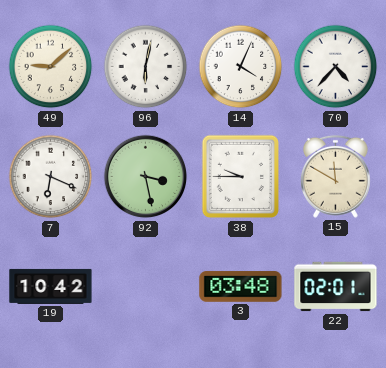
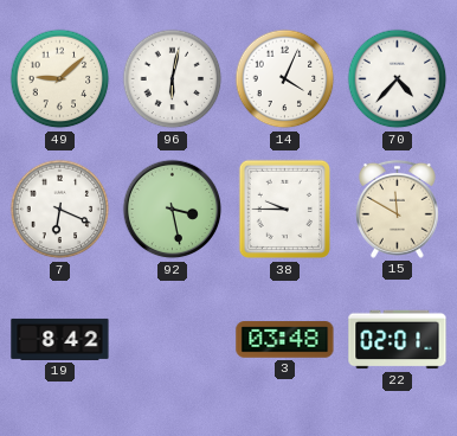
19: 10:42 -> 8:42 (60, 339)
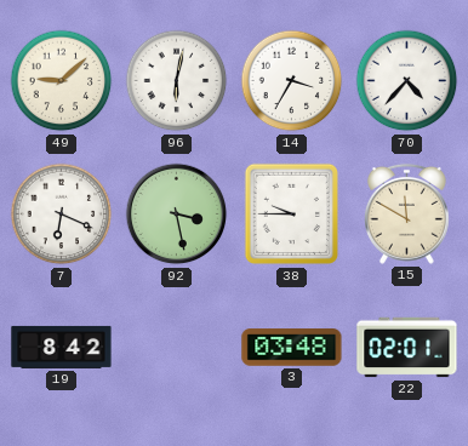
14: 4:04 -> 3:35 (292, 81)
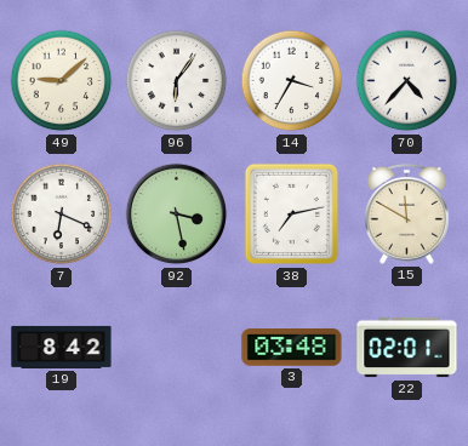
96: 6:02 -> 6:06 (177, 81)
38: 9:45 -> 7:13 (291, 215)
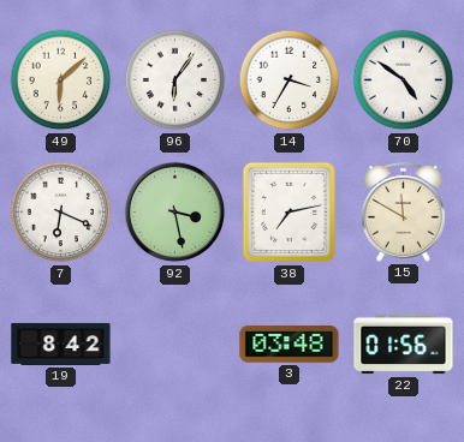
49: 9:08 -> 6:08 (61, 80)
70: 4:37 -> 4:51 (404, 80)
22: 02:01 -> 01:56 (404, 345)
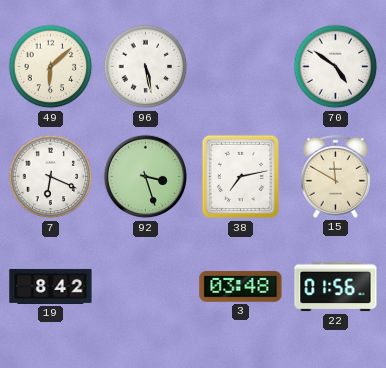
96: 6:06 -> 5:28 (146, 67)
14: 3:35 -> none (290, 80)
92: 3:28 -> 3:27 (146, 177)
